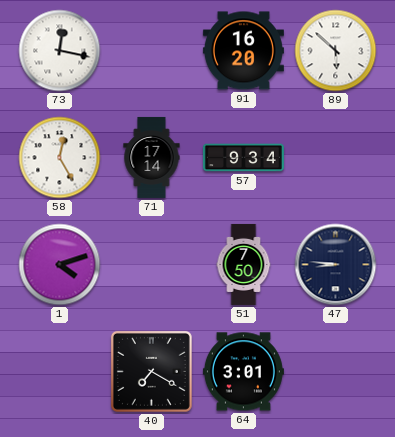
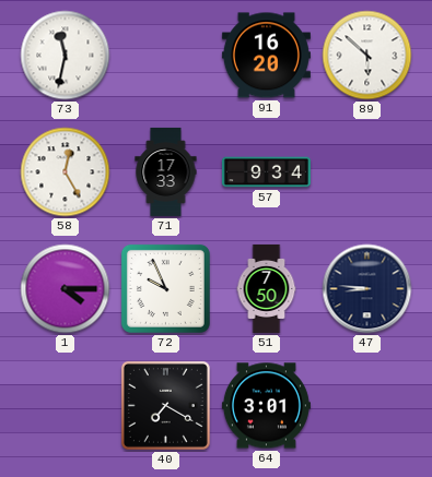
73: 12:17 -> 11:32 (66, 56)
71: 17:14 -> 17:33 (166, 171)
1: 4:12 -> 4:15 (66, 289)
72: none -> 9:56 (165, 288)
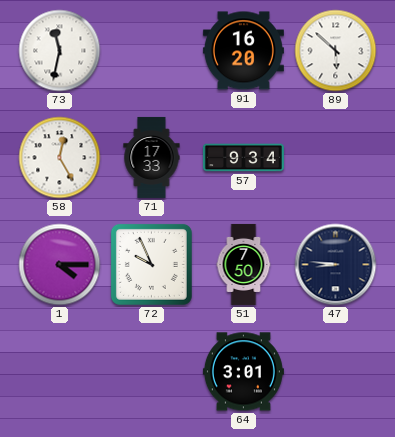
40: 7:20 -> none (165, 405)
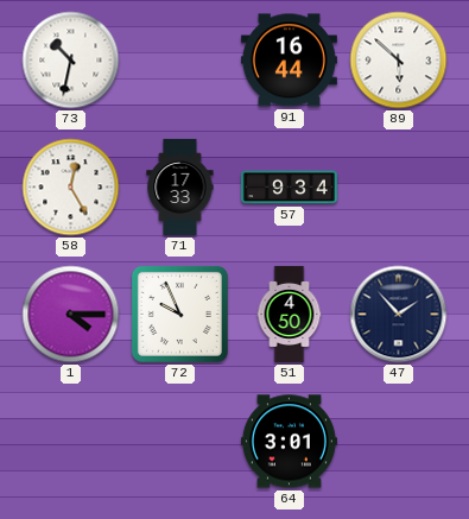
73: 11:32 -> 10:32 (71, 61)
91: 16:20 -> 16:44 (289, 61)
51: 7:50 -> 4:50 (290, 314)
47: 8:46 -> 1:53 (399, 315)
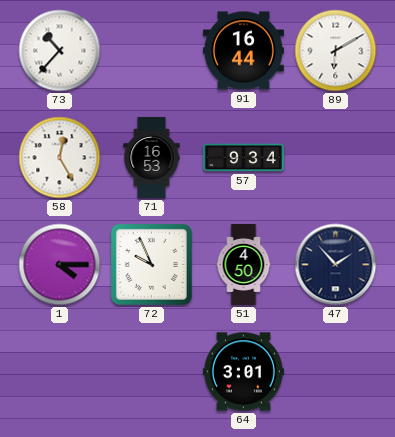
73: 10:32 -> 10:37 (60, 51)
89: 5:52 -> 6:10 (336, 51)
71: 17:33 -> 16:53 (152, 157)
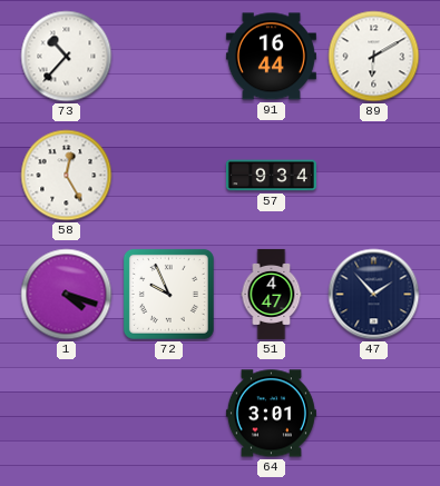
71: 16:53 -> none (152, 157)
1: 4:15 -> 4:18 (67, 295)
51: 4:50 -> 4:47 (272, 294)
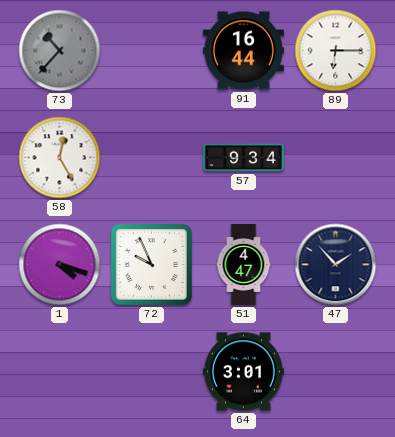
73 dial: white -> grey (60, 51)
89: 6:10 -> 6:15 (336, 51)
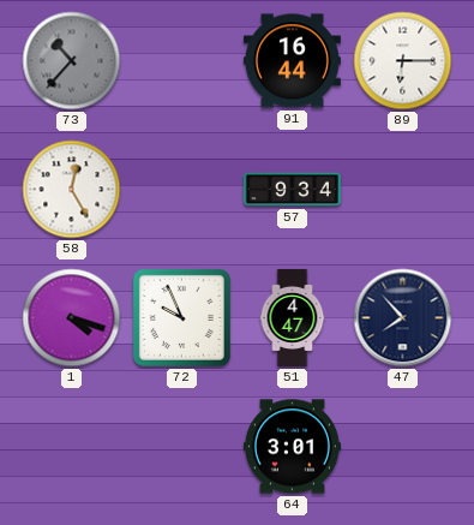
47: 1:53 -> 7:53 (403, 318)
